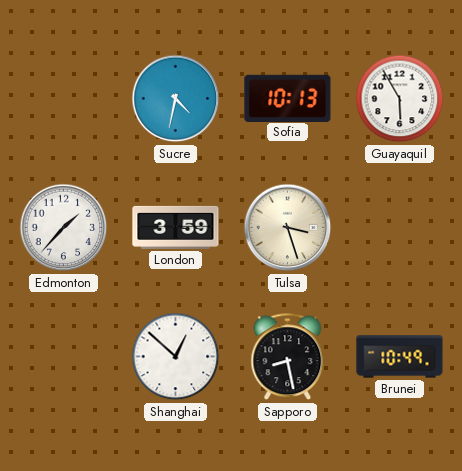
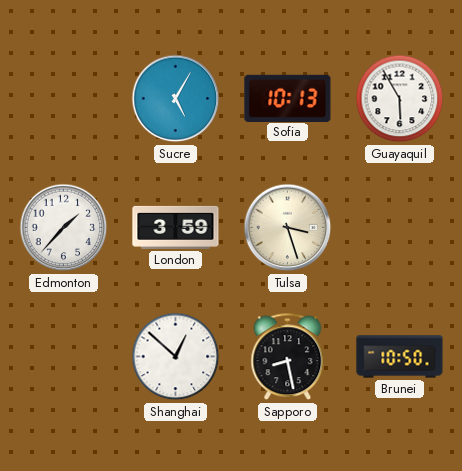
Sucre: 4:32 -> 5:05 (176, 99)
Brunei: 10:49 -> 10:50 (400, 357)
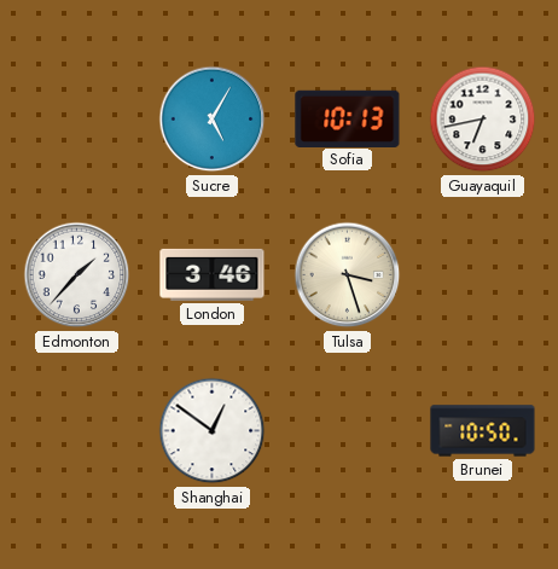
Guayaquil: 5:55 -> 6:43 (483, 120)
London: 3:59 -> 3:46 (213, 274)
Shanghai: 12:52 -> 12:51 (213, 431)
Sapporo: 8:28 -> none (288, 357)
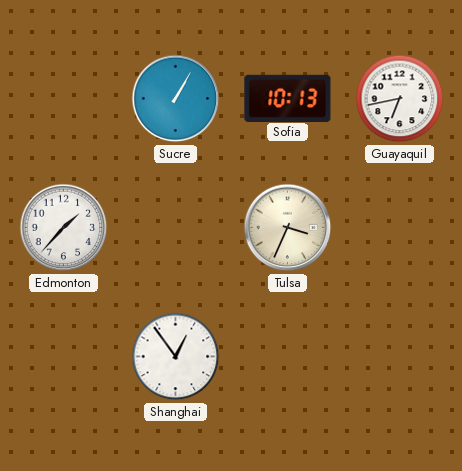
Sucre: 5:05 -> 1:05 (176, 99)
London: 3:46 -> none (213, 274)
Tulsa: 3:27 -> 3:34 (288, 228)
Shanghai: 12:51 -> 12:54 (176, 357)
Brunei: 10:50 -> none (483, 431)
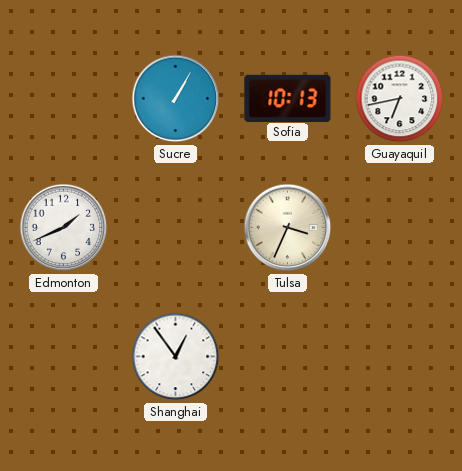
Edmonton: 1:37 -> 1:41 (64, 228)
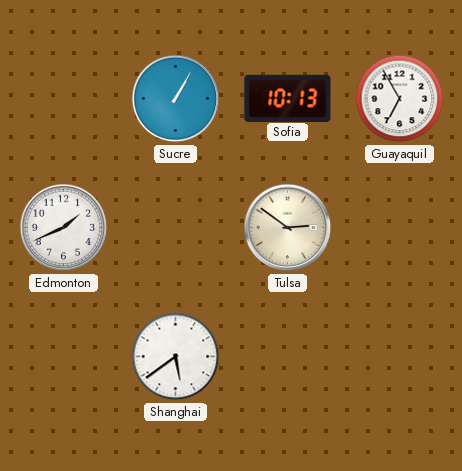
Guayaquil: 6:43 -> 6:55 (400, 99)
Tulsa: 3:34 -> 2:51 (288, 228)
Shanghai: 12:54 -> 5:39 (176, 357)
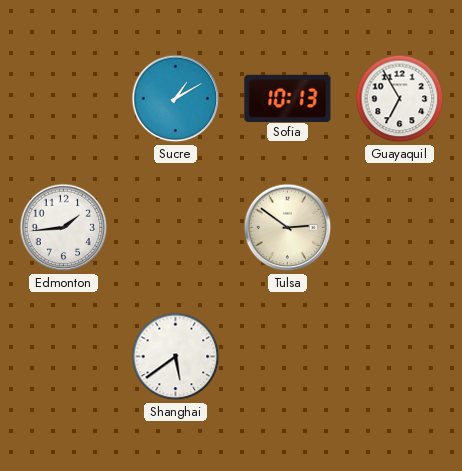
Sucre: 1:05 -> 1:10 (176, 99)
Edmonton: 1:41 -> 1:44 (64, 228)
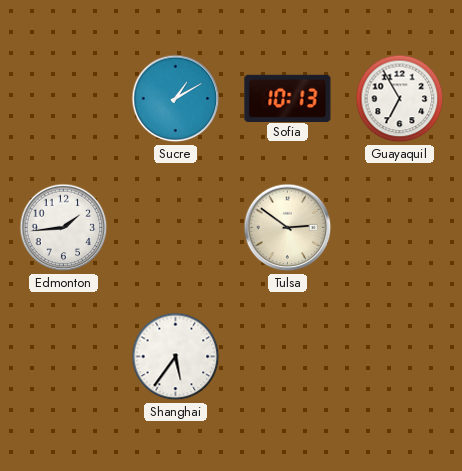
Shanghai: 5:39 -> 5:36 (176, 357)
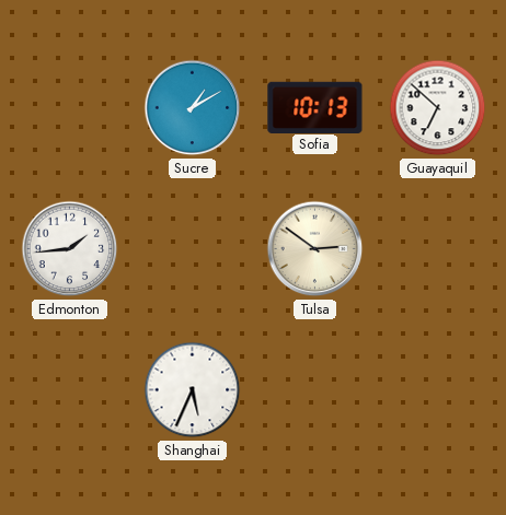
Guayaquil: 6:55 -> 6:52 (438, 108)
Shanghai: 5:36 -> 5:34 (193, 390)
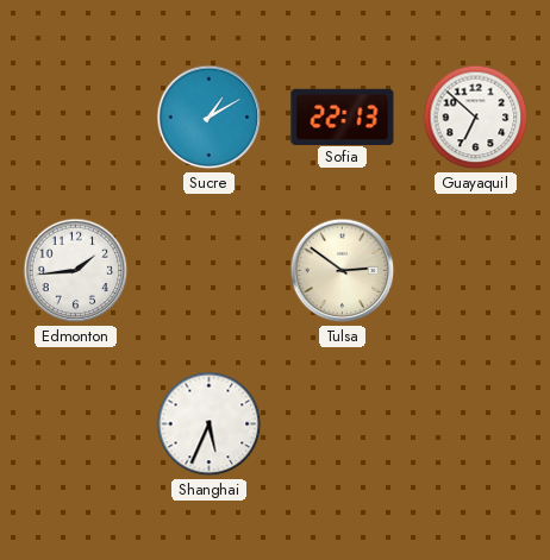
Sofia: 10:13 -> 22:13 (343, 117)
